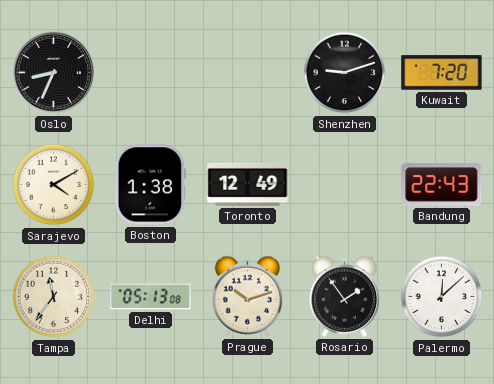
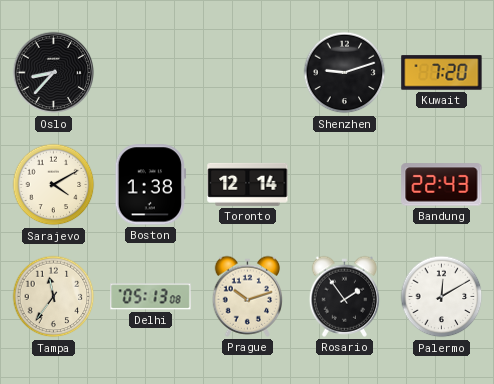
Oslo: 8:34 -> 8:37 (54, 73)
Toronto: 12:49 -> 12:14 (248, 184)
Palermo: 12:08 -> 12:10 (442, 297)
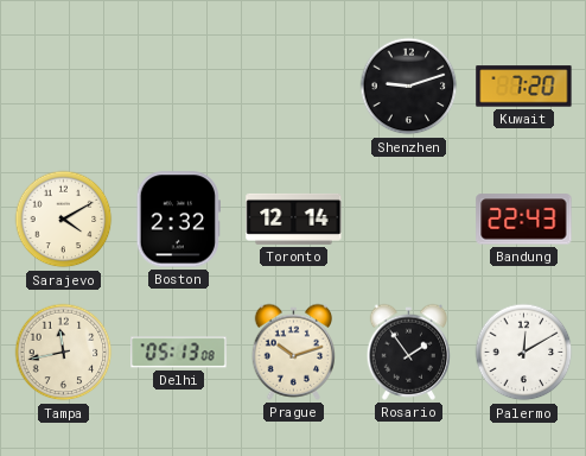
Oslo: 8:37 -> none (54, 73)
Boston: 1:38 -> 2:32 (178, 220)
Tampa: 11:36 -> 11:43 (64, 353)
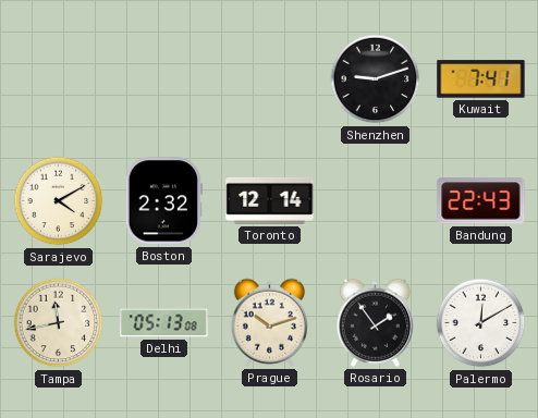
Kuwait: 7:20 -> 7:41 (481, 79)
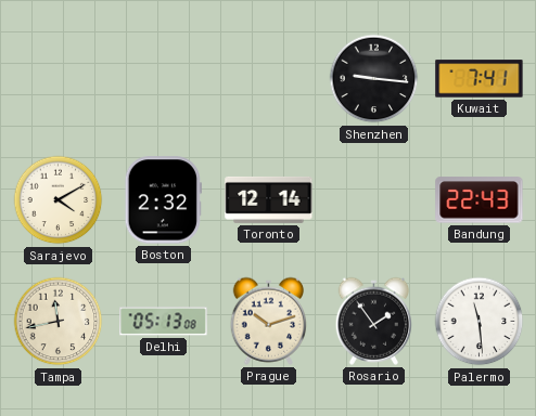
Shenzhen: 9:12 -> 9:16 (374, 79)
Palermo: 12:10 -> 11:29 (480, 322)
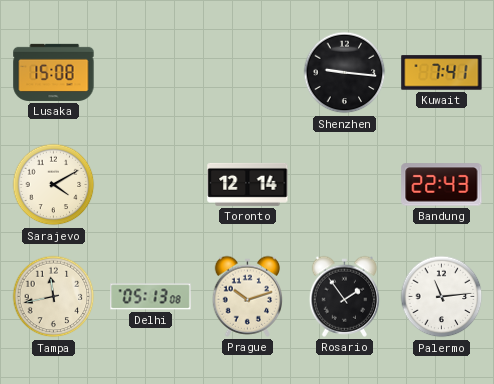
Lusaka: none -> 15:08 (54, 72)
Boston: 2:32 -> none (163, 200)
Palermo: 11:29 -> 11:14 (442, 297)
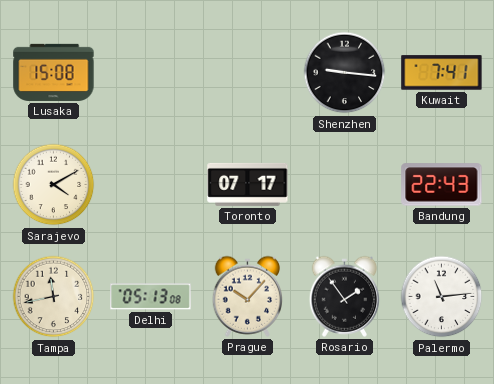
Toronto: 12:14 -> 07:17 (248, 184)
Prague: 10:12 -> 10:07 (248, 296)
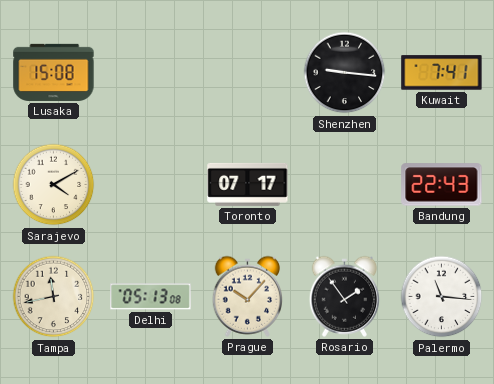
Palermo: 11:14 -> 11:16 (442, 297)
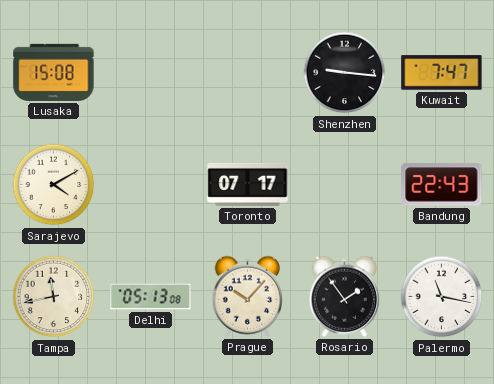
Kuwait: 7:41 -> 7:47 (442, 73)
Palermo: 11:16 -> 11:17 (442, 297)
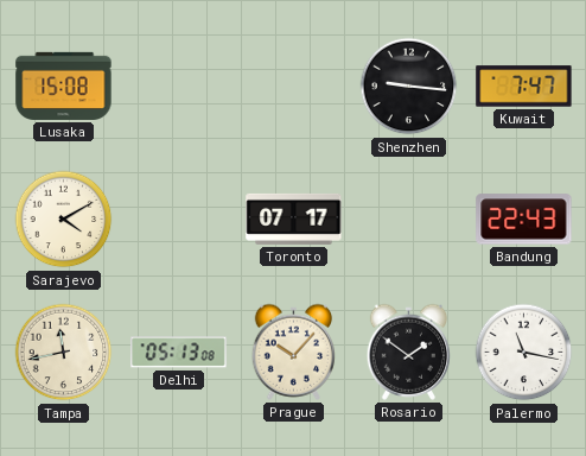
Rosario: 1:54 -> 1:51 (409, 351)
